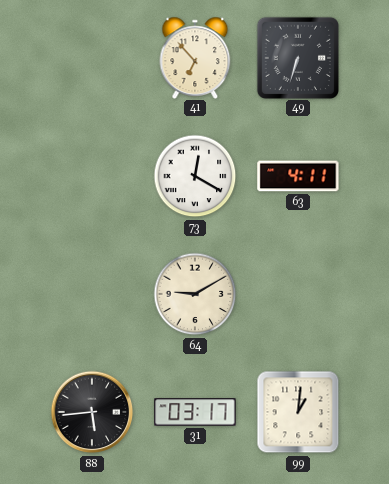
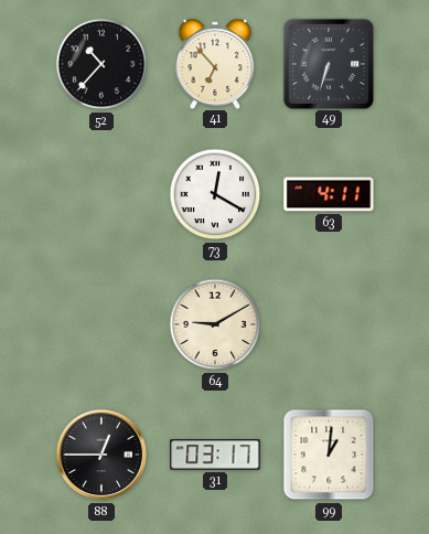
52: none -> 10:37 (101, 64)
88: 5:44 -> 12:45 (101, 455)
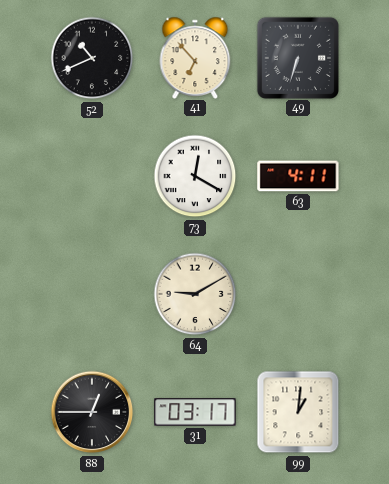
52: 10:37 -> 10:41 (92, 58)
